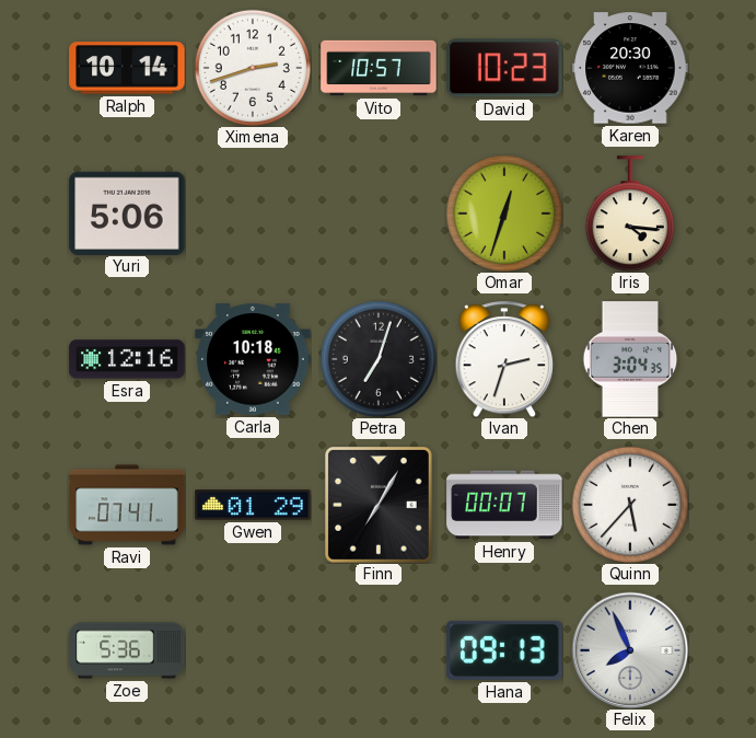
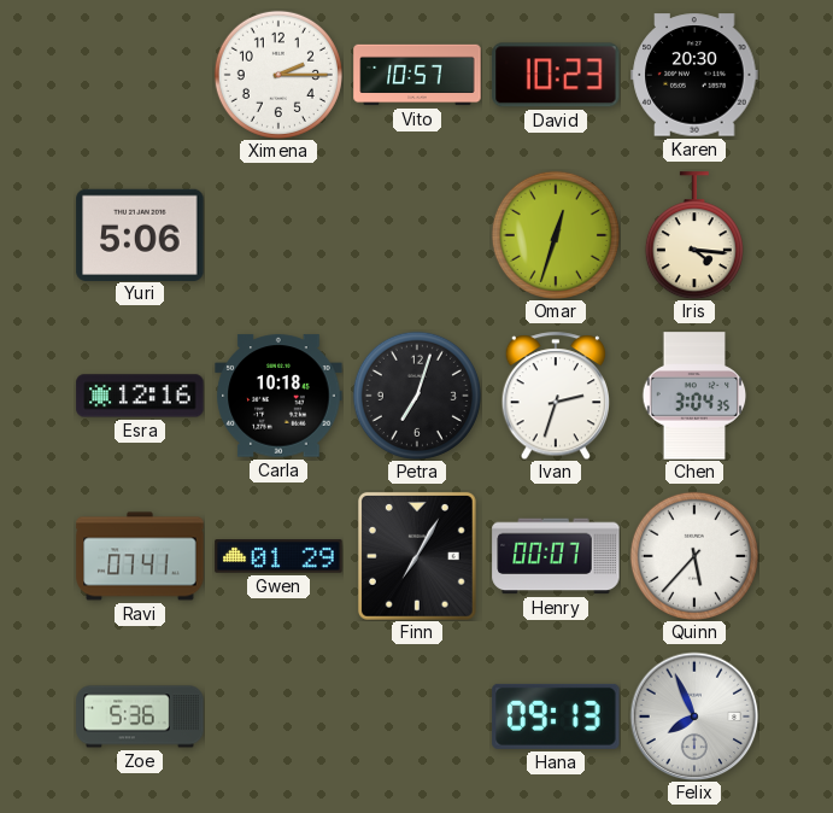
Ralph: 10:14 -> none (127, 68)
Ximena: 2:42 -> 2:15 (278, 75)
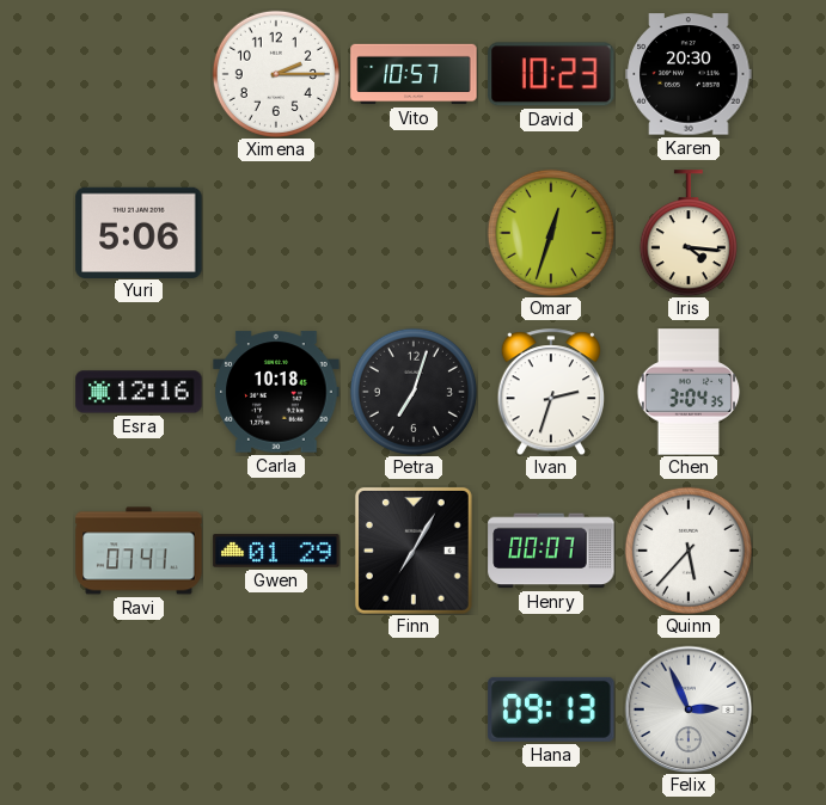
Zoe: 5:36 -> none (140, 717)
Felix: 7:56 -> 2:56 (689, 709)
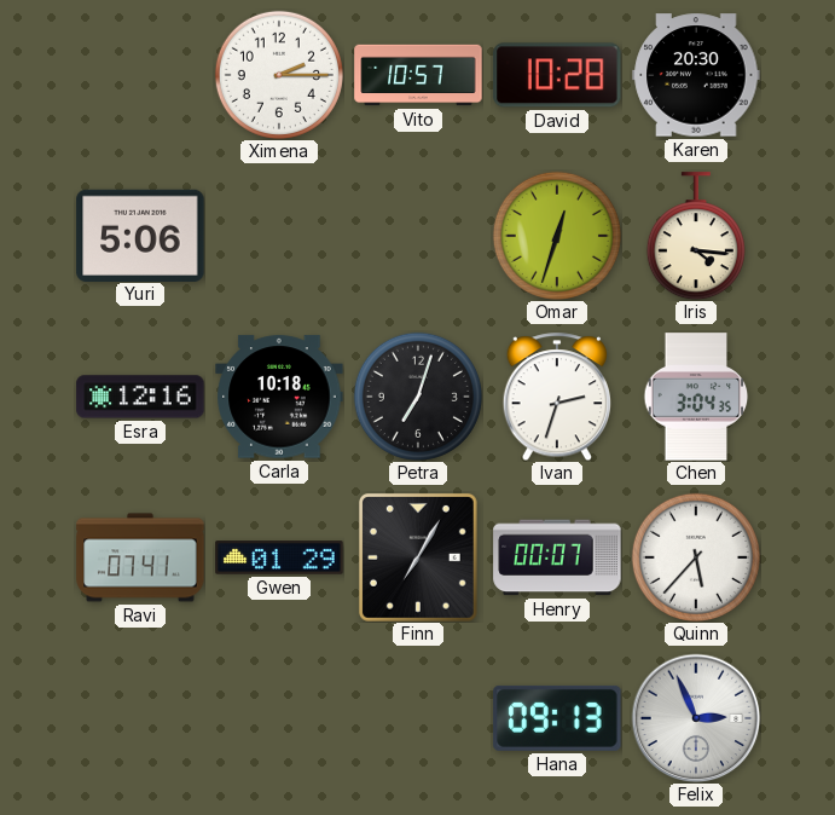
David: 10:23 -> 10:28 (557, 75)
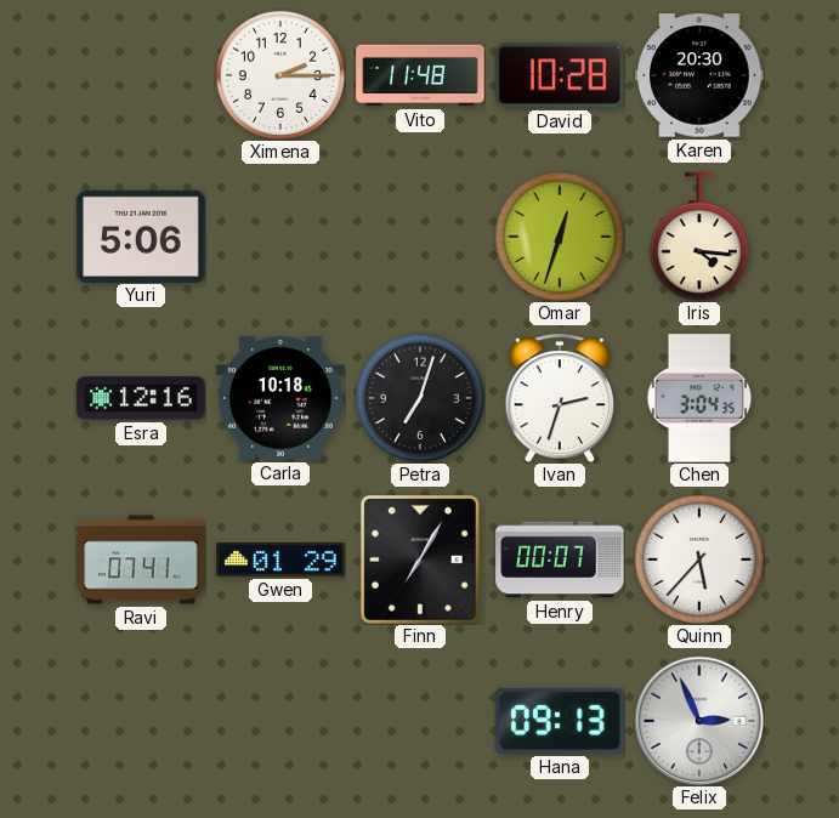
Vito: 10:57 -> 11:48 (420, 75)
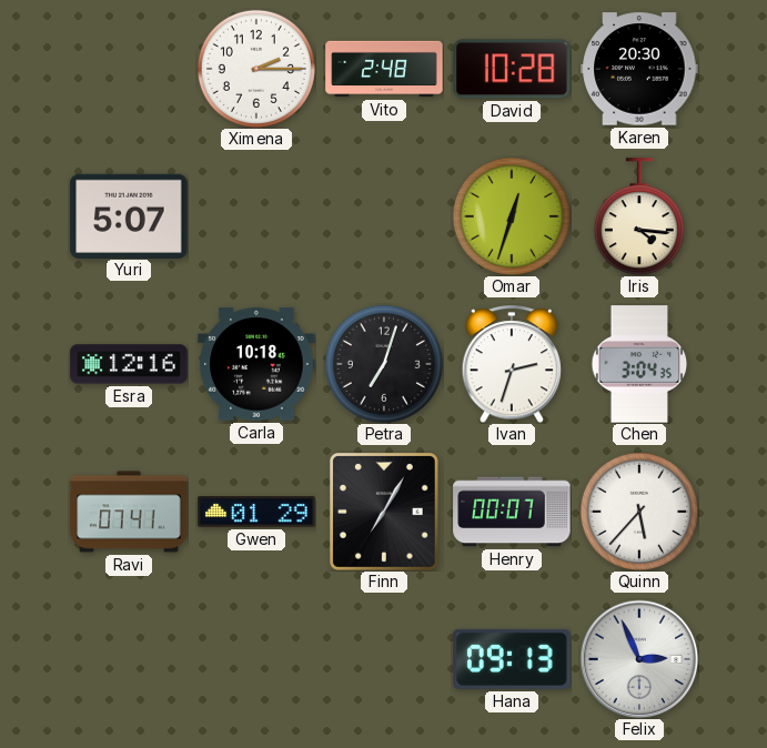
Vito: 11:48 -> 2:48 (384, 69)
Yuri: 5:06 -> 5:07 (129, 215)
